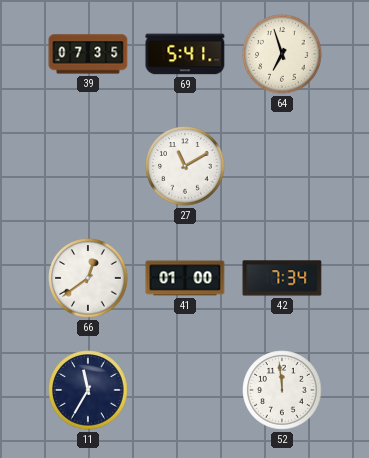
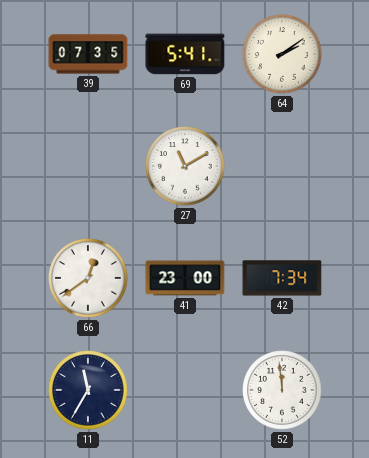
64: 6:57 -> 2:09 (282, 54)
41: 01:00 -> 23:00 (185, 278)
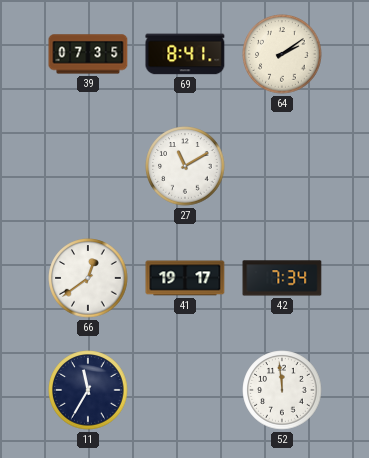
69: 5:41 -> 8:41 (185, 54)
41: 23:00 -> 19:17 (185, 278)
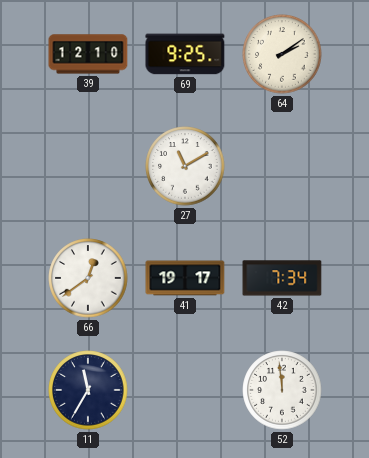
39: 07:35 -> 12:10 (88, 54)
69: 8:41 -> 9:25 (185, 54)
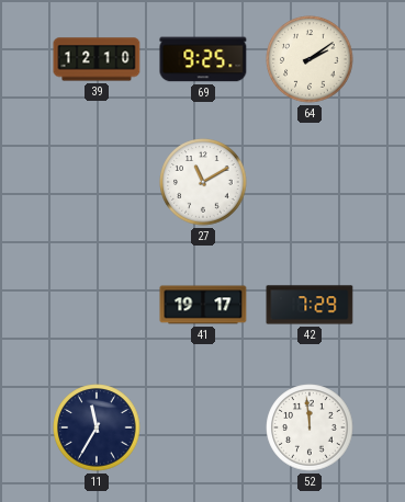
66: 12:39 -> none (88, 278)
42: 7:34 -> 7:29 (310, 305)
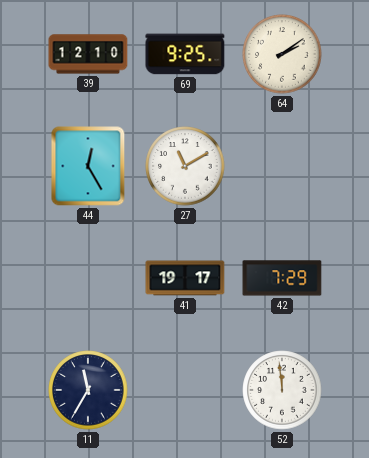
44: none -> 12:25 (88, 166)
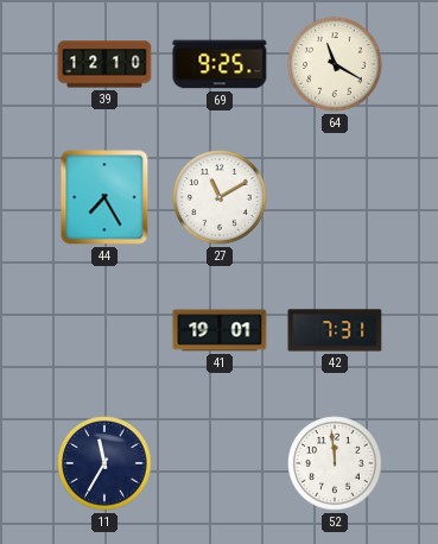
64: 2:09 -> 11:20 (335, 64)
44: 12:25 -> 7:25 (104, 197)
41: 19:17 -> 19:01 (220, 330)
42: 7:29 -> 7:31 (335, 330)
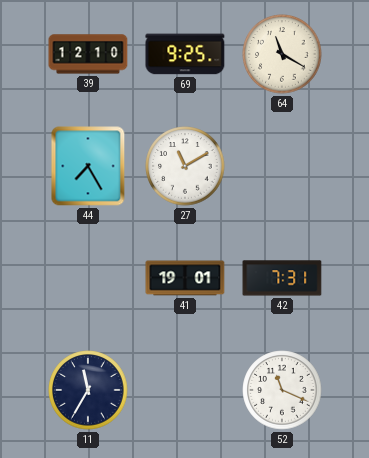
52: 11:59 -> 11:19 (282, 390)
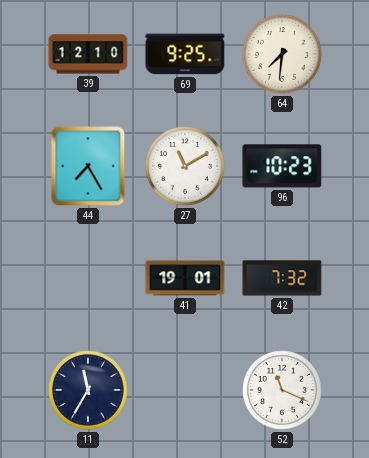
64: 11:20 -> 7:31 (282, 54)
96: none -> 10:23 (282, 166)
42: 7:31 -> 7:32 (282, 278)
